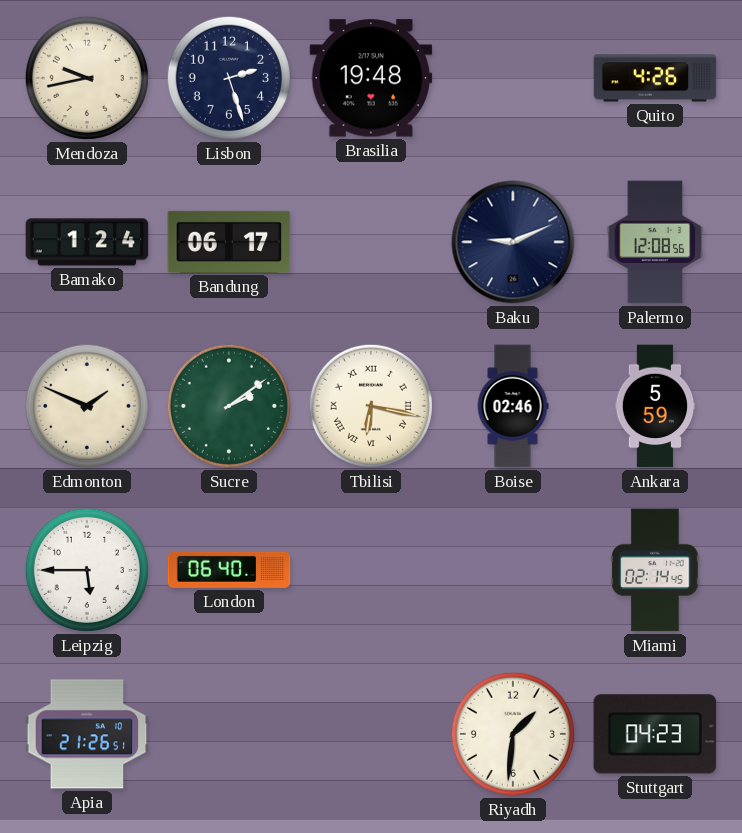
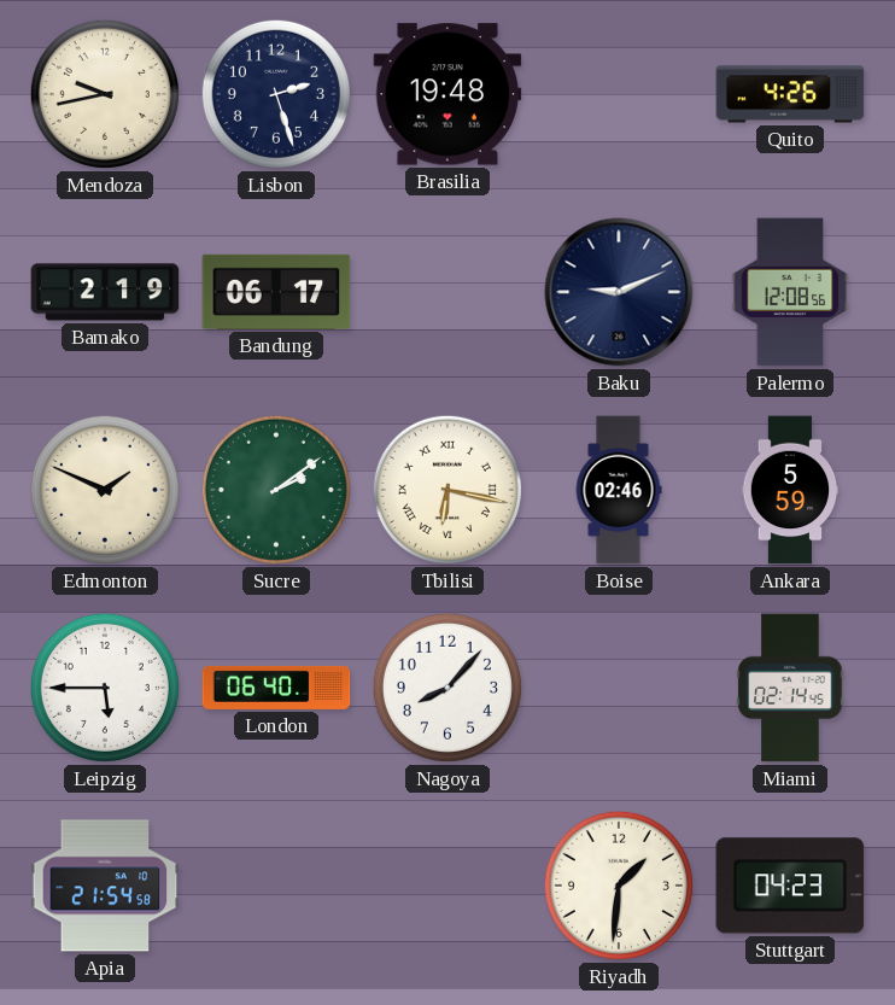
Bamako: 1:24 -> 2:19 (105, 292)
Nagoya: none -> 8:07 (448, 688)
Apia: 21:26 -> 21:54 (105, 886)
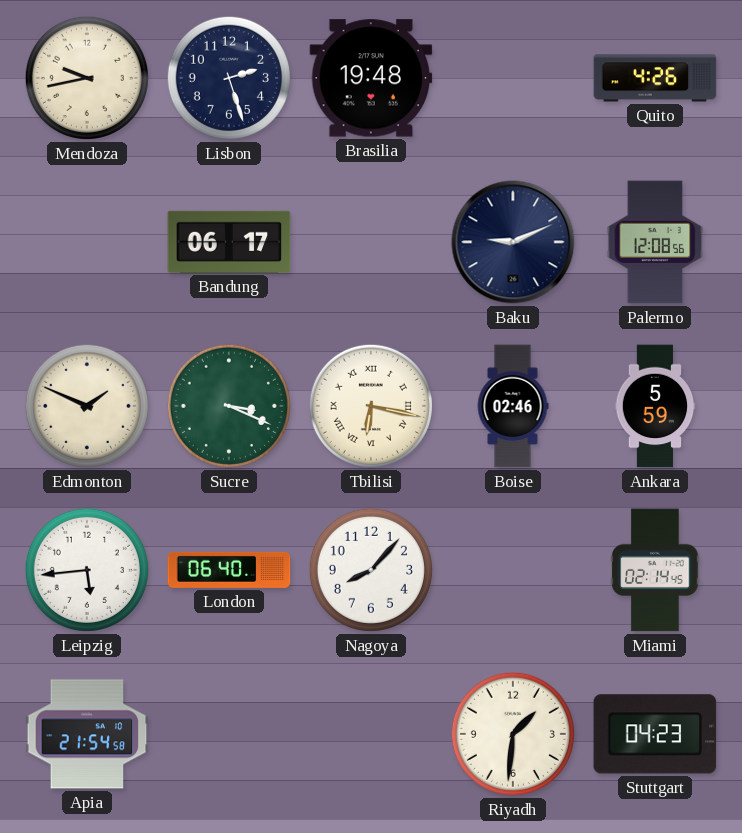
Bamako: 2:19 -> none (105, 292)
Sucre: 2:09 -> 3:19 (229, 406)
Leipzig: 5:45 -> 5:44 (87, 570)
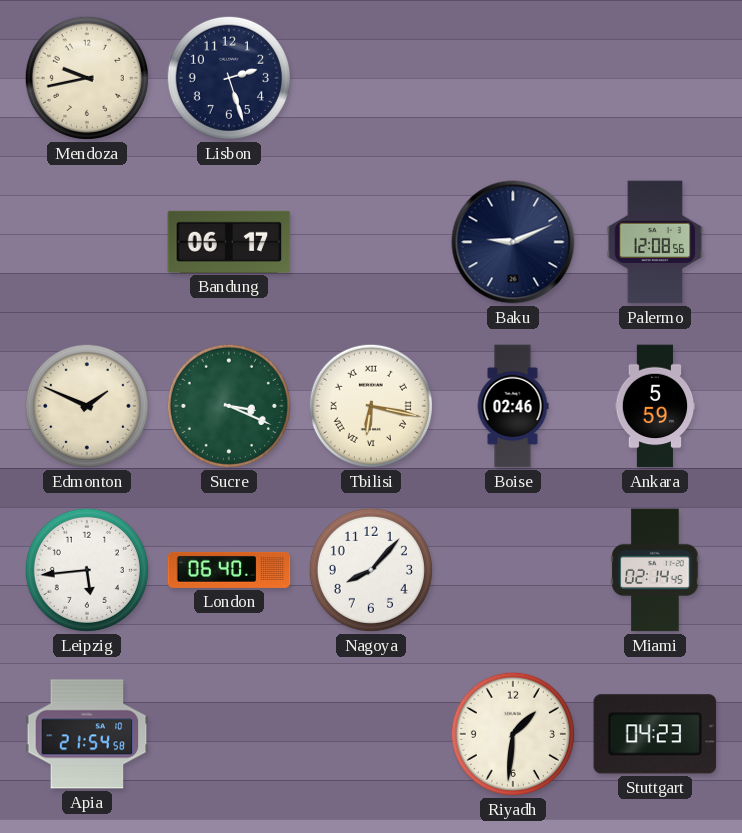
Brasilia: 19:48 -> none (371, 78)
Quito: 4:26 -> none (655, 78)
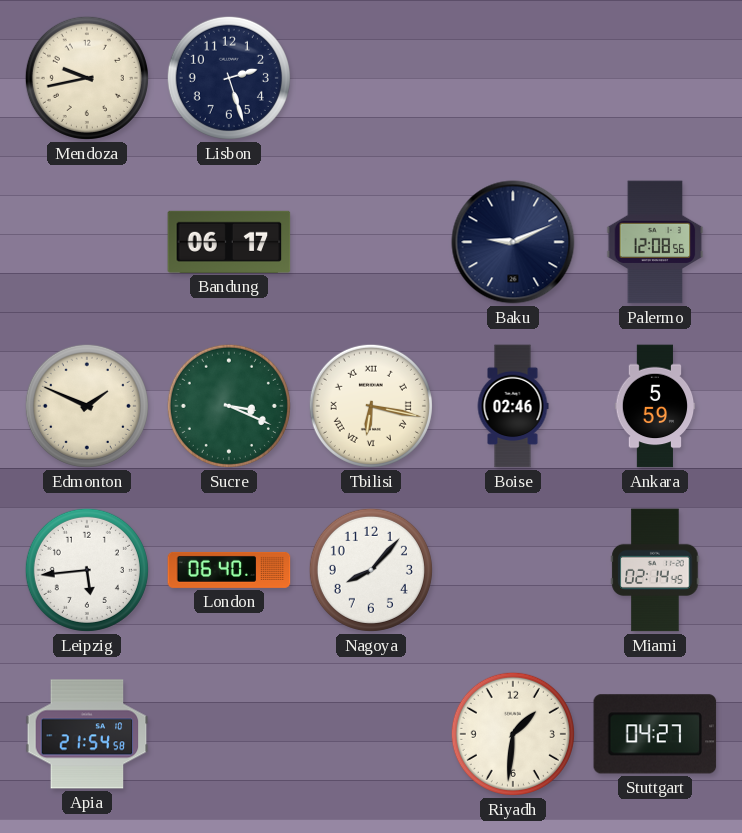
Stuttgart: 04:23 -> 04:27 (655, 734)
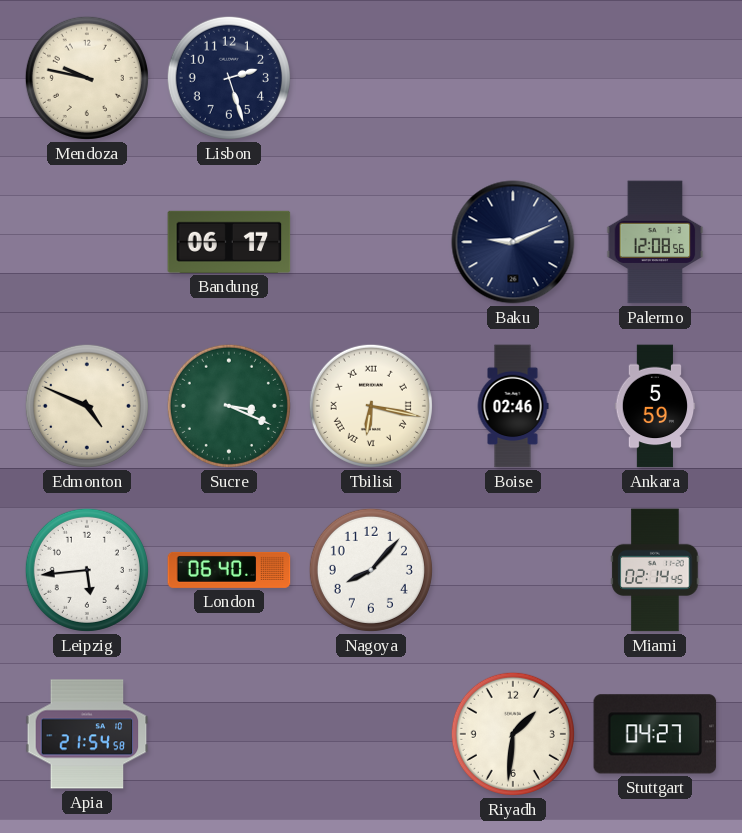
Mendoza: 9:43 -> 9:47 (87, 78)
Edmonton: 1:49 -> 4:49 (87, 406)
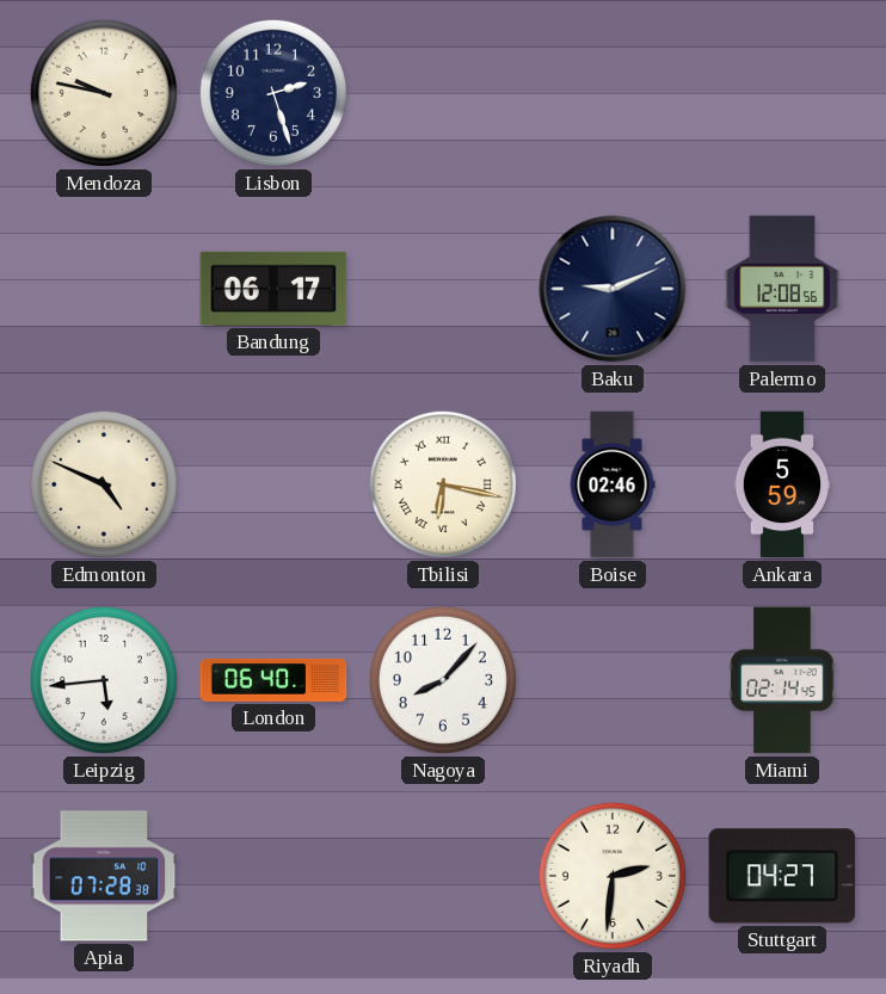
Sucre: 3:19 -> none (229, 406)
Apia: 21:54 -> 07:28 (104, 876)
Riyadh: 1:31 -> 2:31 (613, 876)
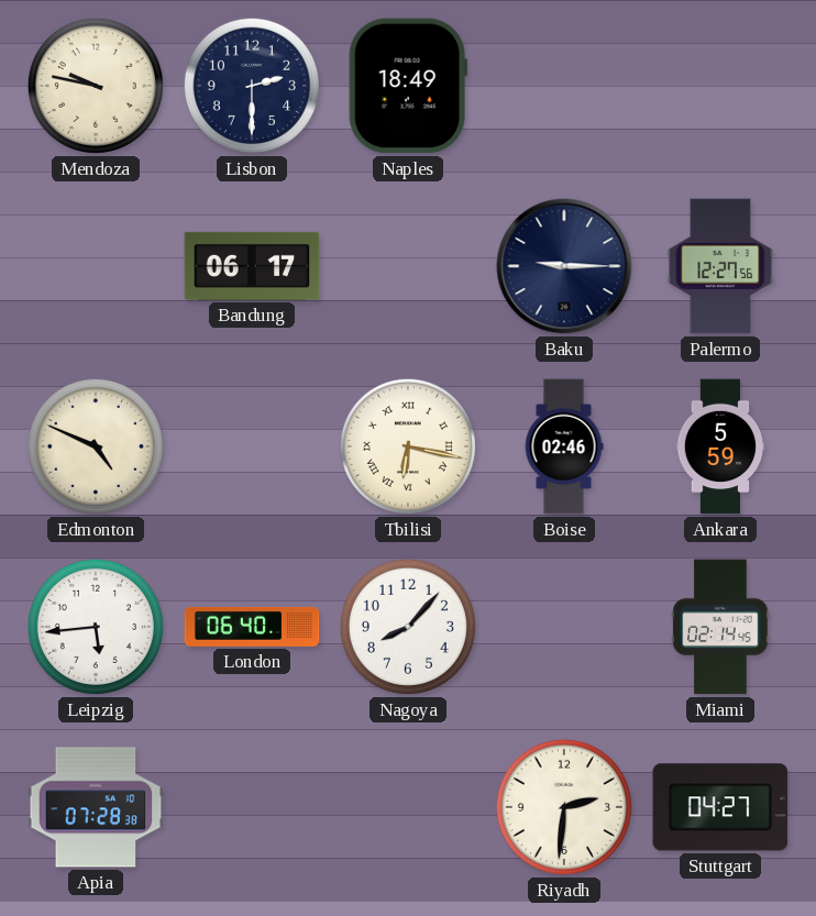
Lisbon: 2:27 -> 2:30 (252, 86)
Naples: none -> 18:49 (408, 86)
Baku: 9:11 -> 9:15 (564, 266)
Palermo: 12:08 -> 12:27 (720, 266)
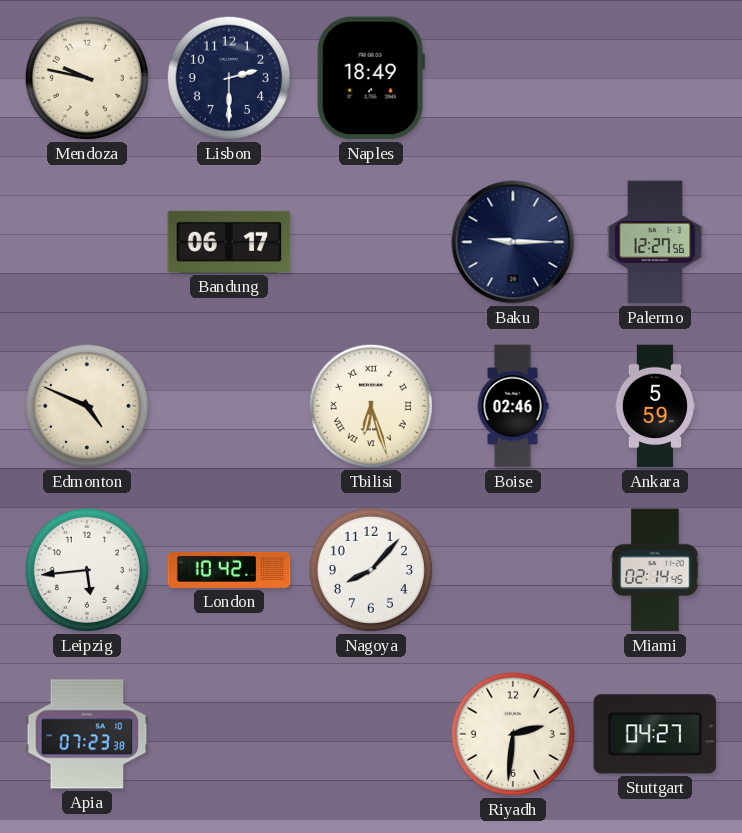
Tbilisi: 6:17 -> 6:27 (371, 406)
London: 06:40 -> 10:42 (229, 570)
Apia: 07:28 -> 07:23 (87, 734)
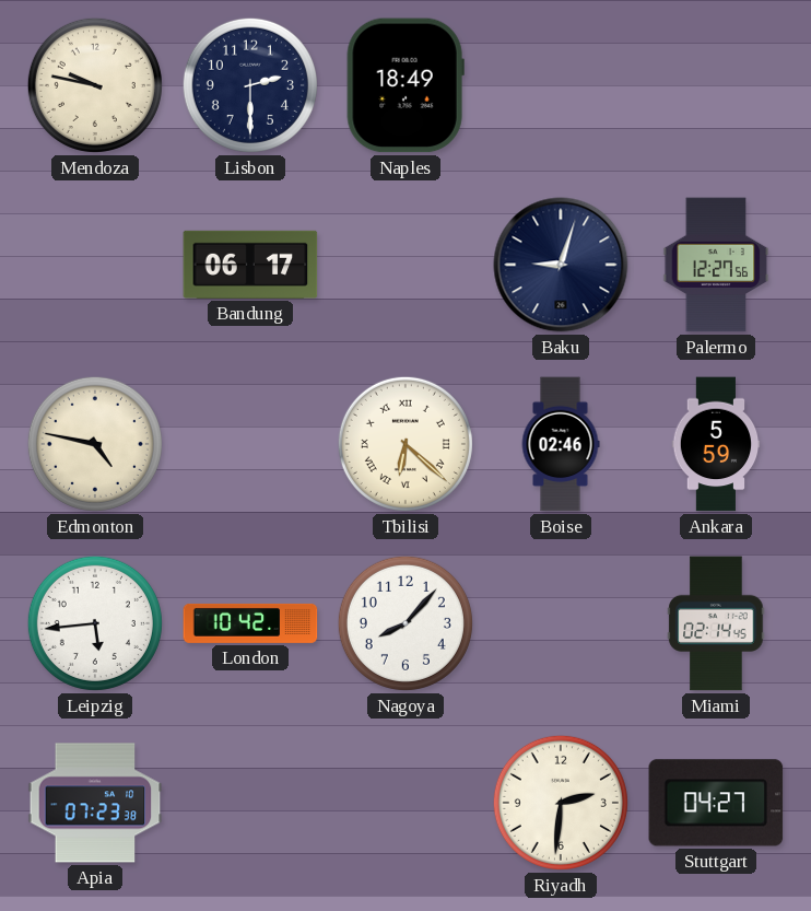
Baku: 9:15 -> 9:03 (561, 265)
Edmonton: 4:49 -> 4:47 (95, 444)
Tbilisi: 6:27 -> 6:22 (405, 444)
